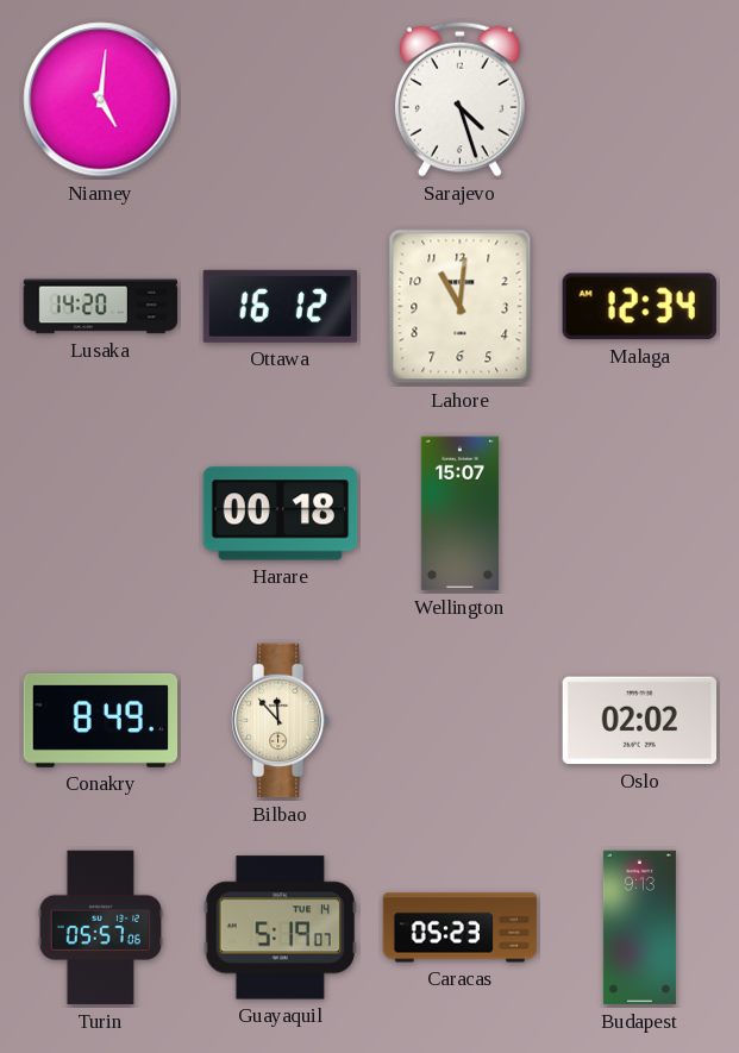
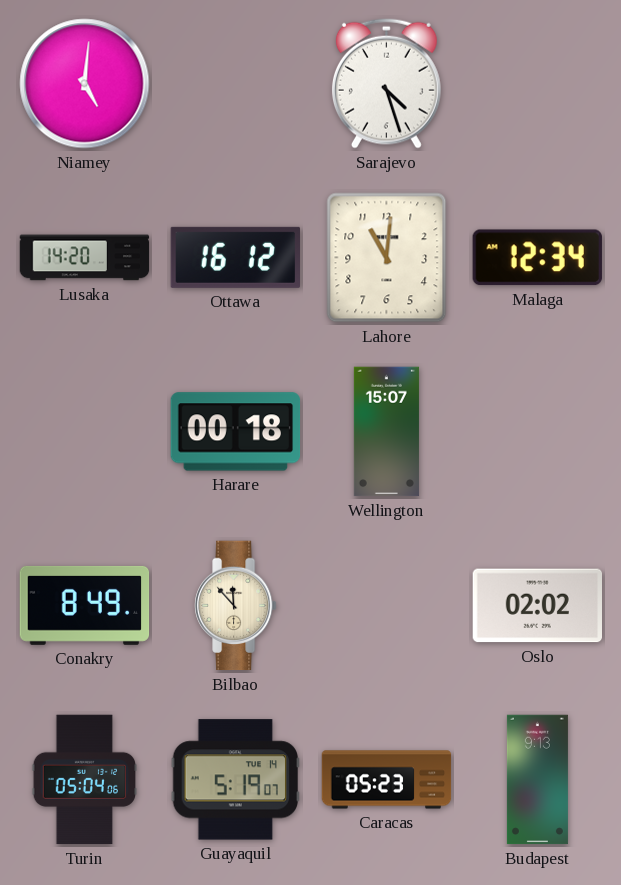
Turin: 05:57 -> 05:04 (85, 780)
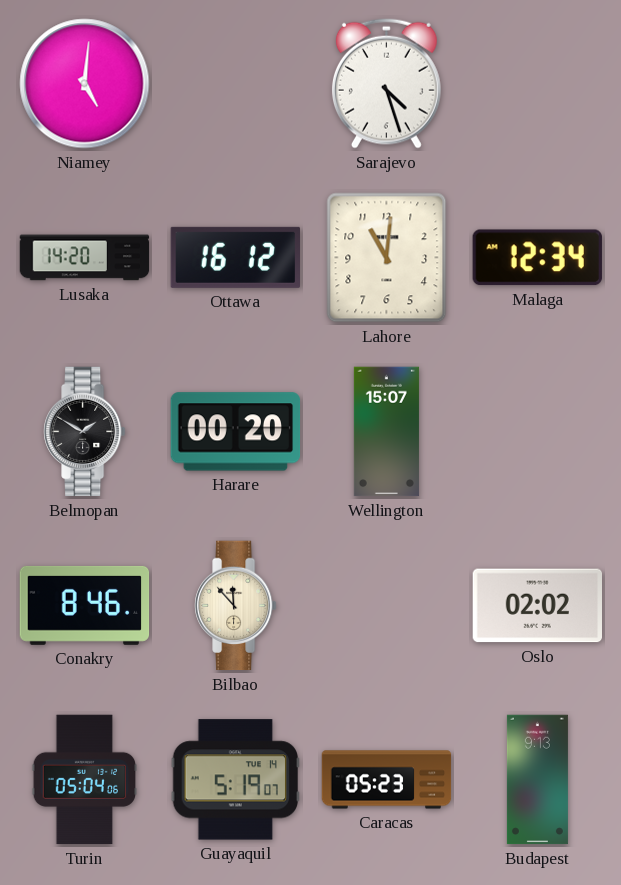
Belmopan: none -> 1:50 (85, 432)
Harare: 00:18 -> 00:20 (236, 432)
Conakry: 8:49 -> 8:46 (85, 605)
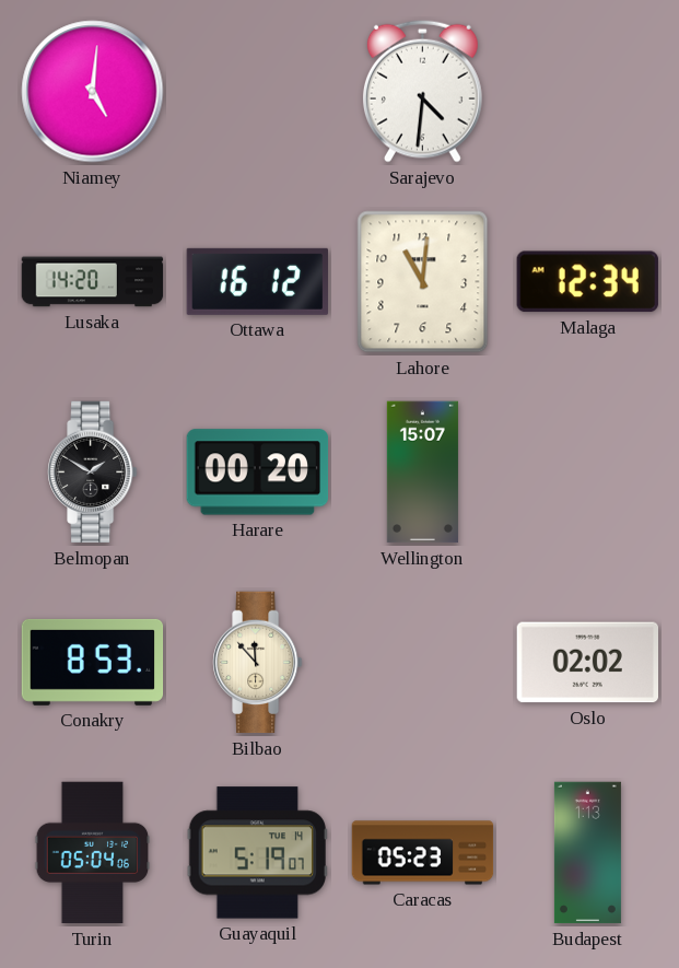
Sarajevo: 4:27 -> 4:31 (422, 91)
Conakry: 8:46 -> 8:53 (93, 662)
Budapest: 9:13 -> 1:13 (587, 853)
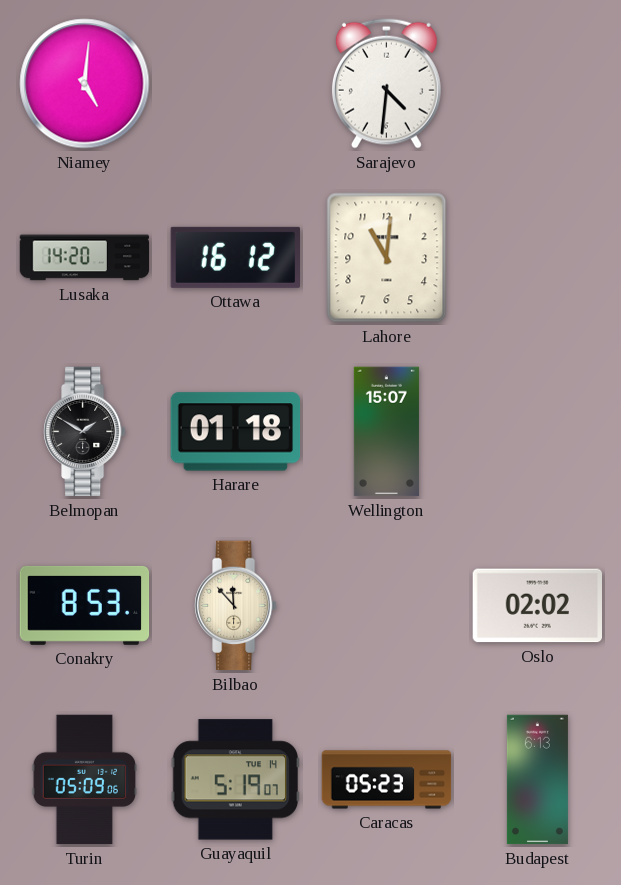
Malaga: 12:34 -> none (587, 282)
Harare: 00:20 -> 01:18 (236, 432)
Turin: 05:04 -> 05:09 (85, 780)
Budapest: 1:13 -> 6:13 (537, 780)
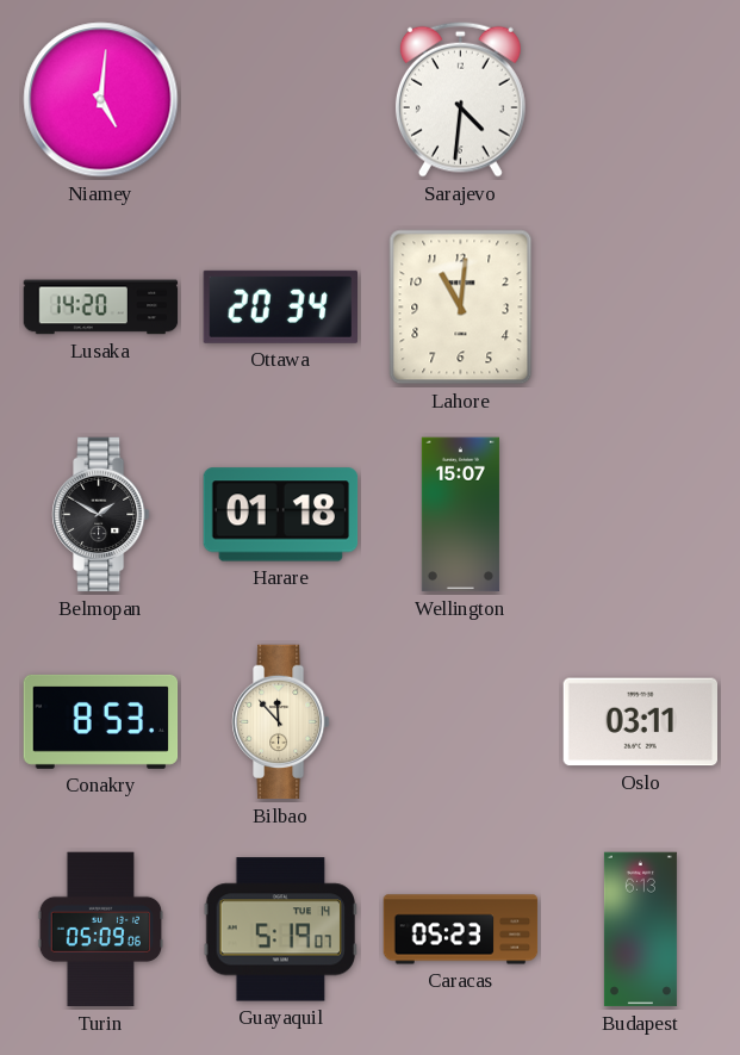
Ottawa: 16:12 -> 20:34 (280, 306)
Oslo: 02:02 -> 03:11 (640, 722)
